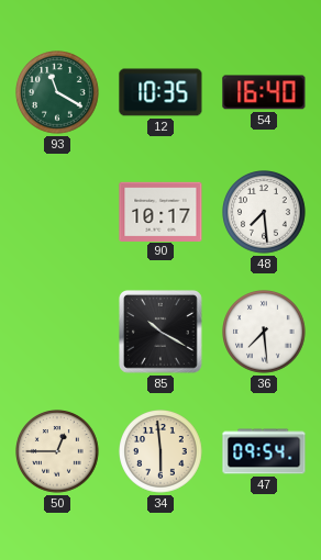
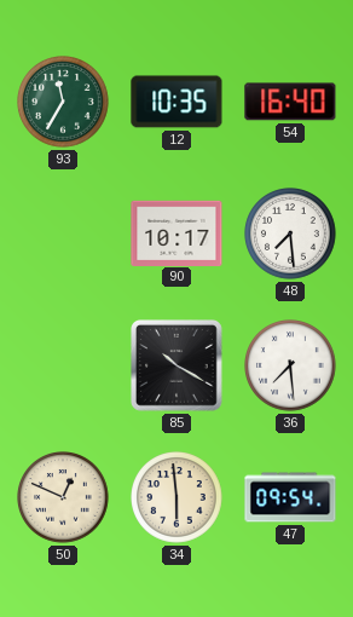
93: 11:20 -> 11:35 (63, 102)
50: 12:45 -> 12:49 (63, 497)
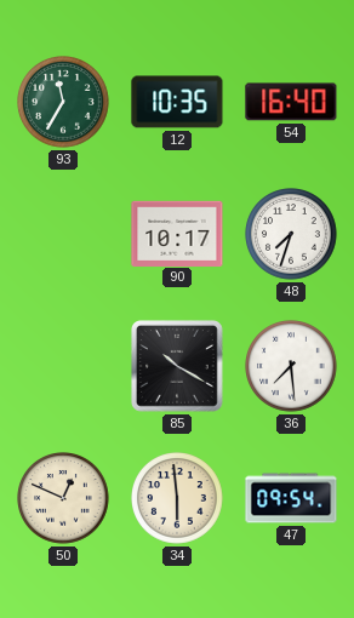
48: 7:29 -> 7:33 (291, 234)
